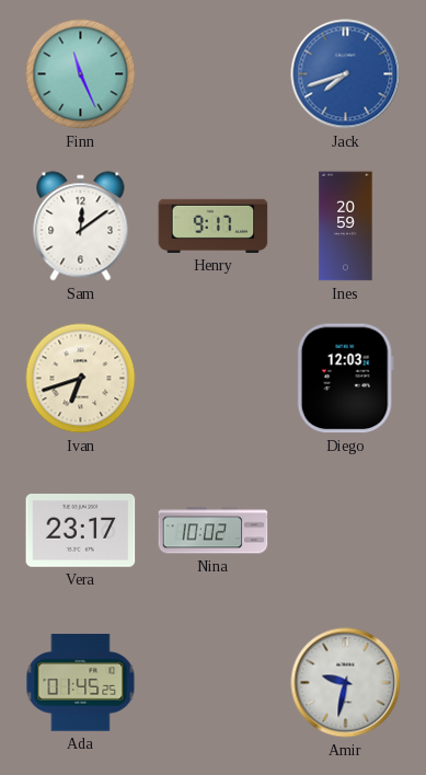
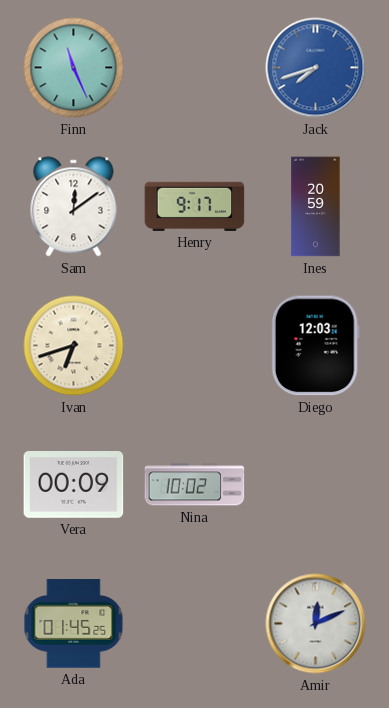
Vera: 23:17 -> 00:09 (74, 485)
Amir: 9:32 -> 12:11 (316, 624)
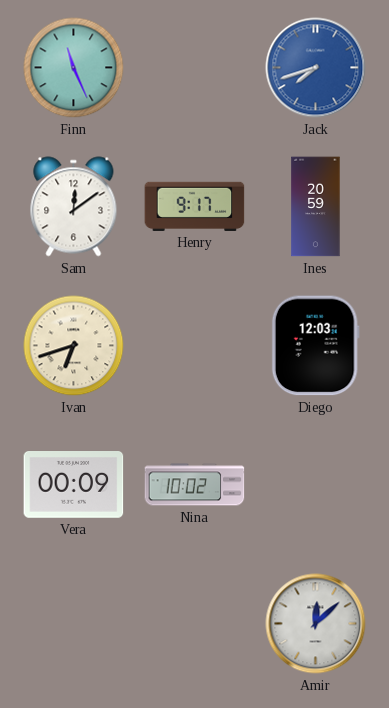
Ada: 01:45 -> none (74, 624)
Amir: 12:11 -> 12:08 (316, 624)
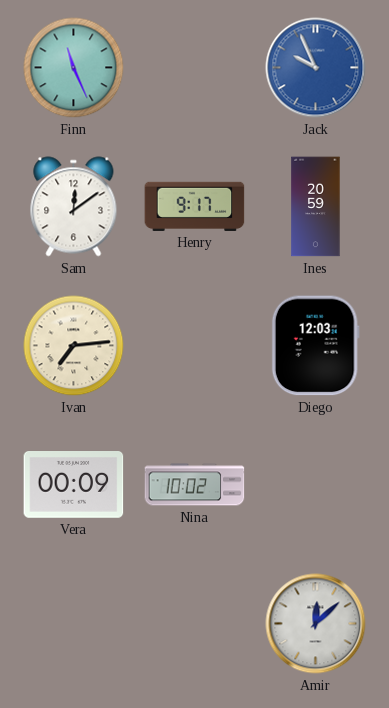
Jack: 7:42 -> 9:56 (316, 68)
Ivan: 6:42 -> 7:14 (74, 346)
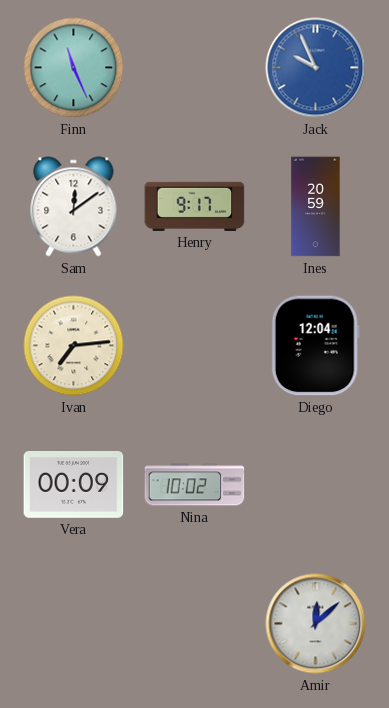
Diego: 12:03 -> 12:04 (315, 346)
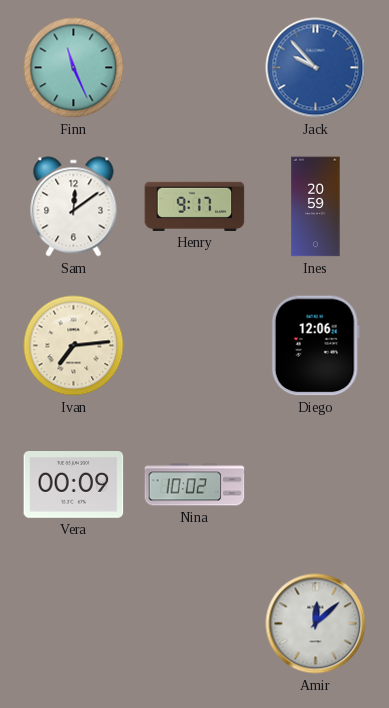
Jack: 9:56 -> 9:53 (316, 68)
Diego: 12:04 -> 12:06 (315, 346)
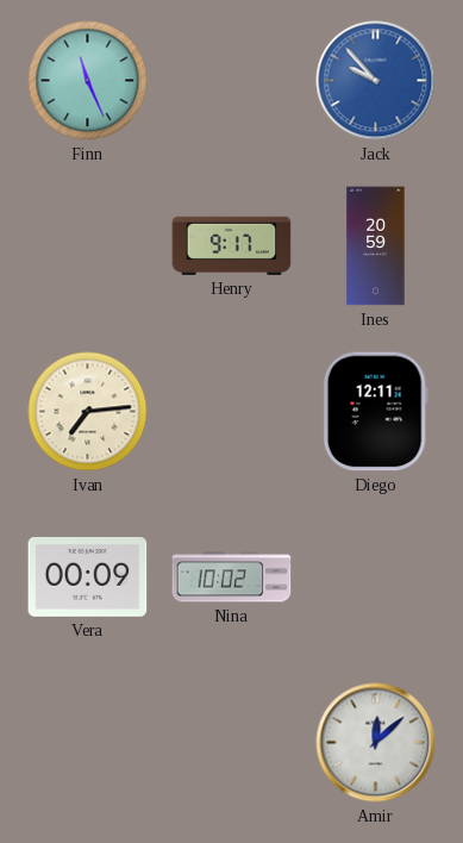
Sam: 12:09 -> none (74, 207)
Diego: 12:06 -> 12:11 (375, 412)
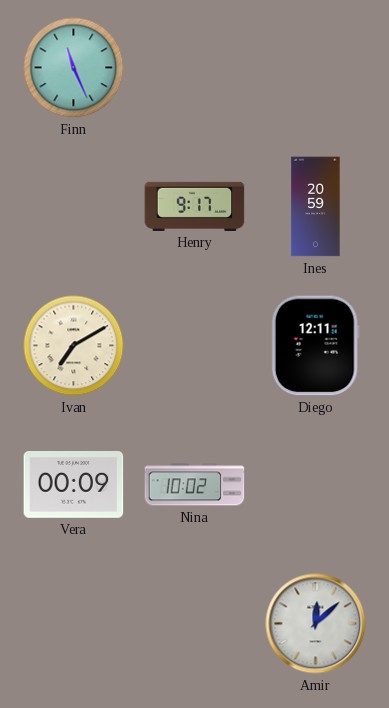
Jack: 9:53 -> none (376, 81)
Ivan: 7:14 -> 7:10 (74, 346)
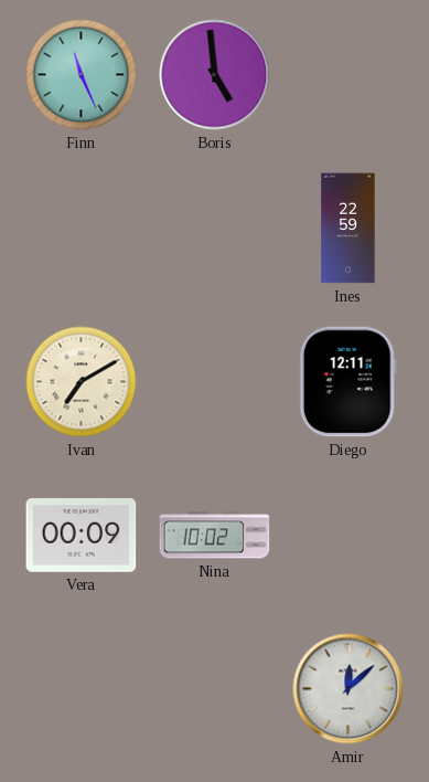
Boris: none -> 4:59 (215, 75)
Henry: 9:17 -> none (195, 206)
Ines: 20:59 -> 22:59 (348, 229)
